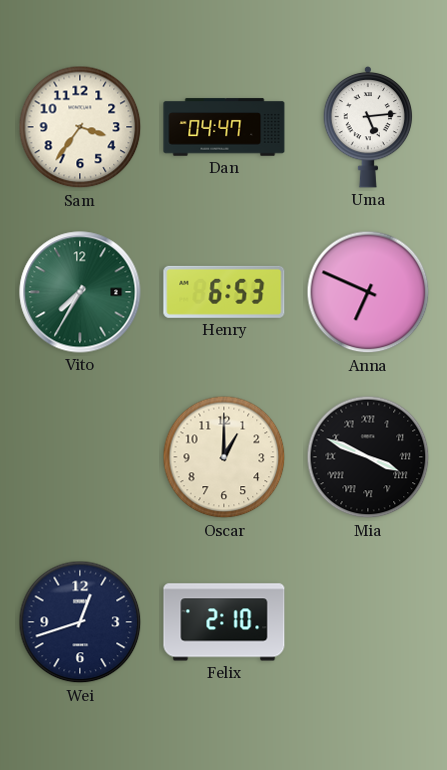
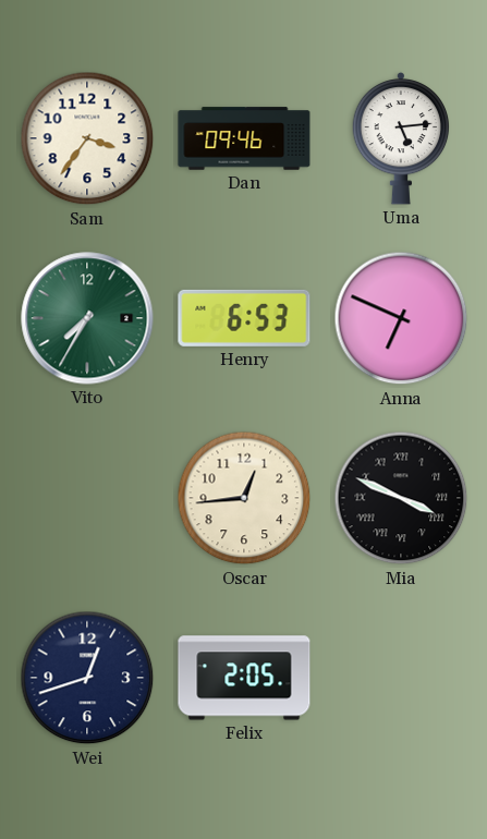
Dan: 04:47 -> 09:46 (244, 138)
Oscar: 1:00 -> 12:44 (244, 498)
Felix: 2:10 -> 2:05 (244, 678)
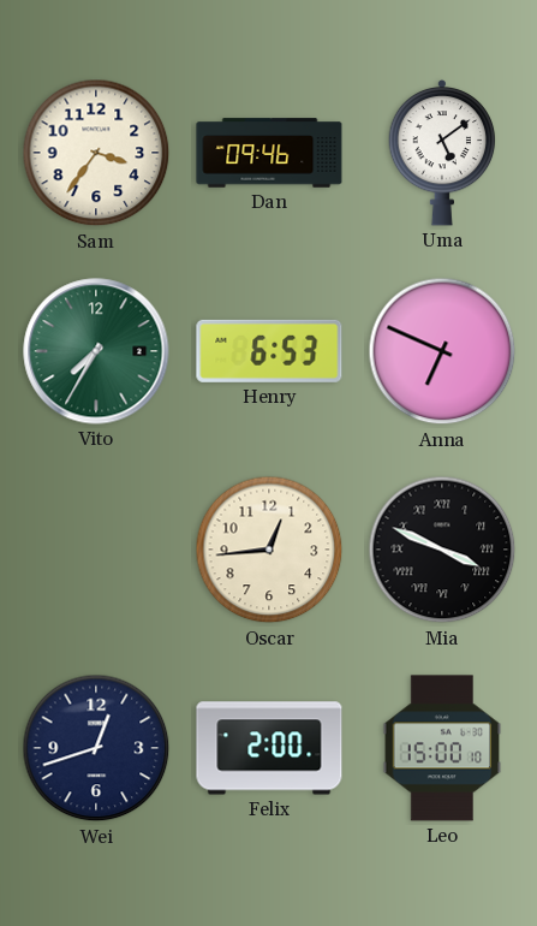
Uma: 5:14 -> 5:09 (442, 153)
Felix: 2:05 -> 2:00 (269, 748)
Leo: none -> 15:00 (442, 748)
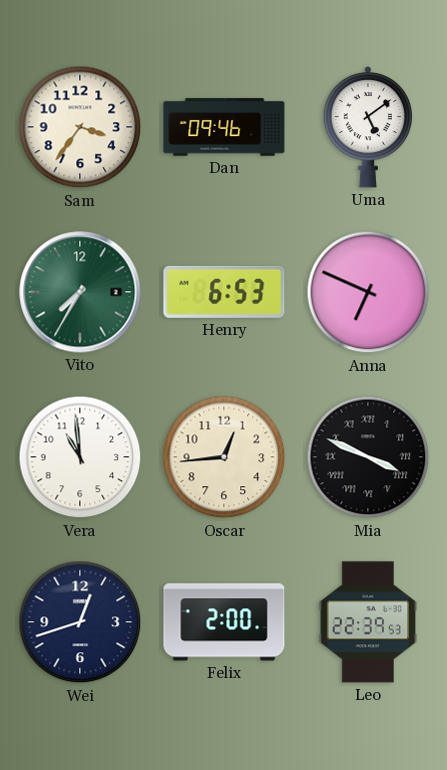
Vera: none -> 10:59 (80, 457)
Leo: 15:00 -> 22:39 (368, 622)
